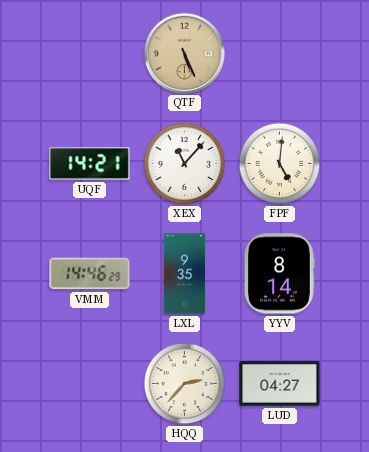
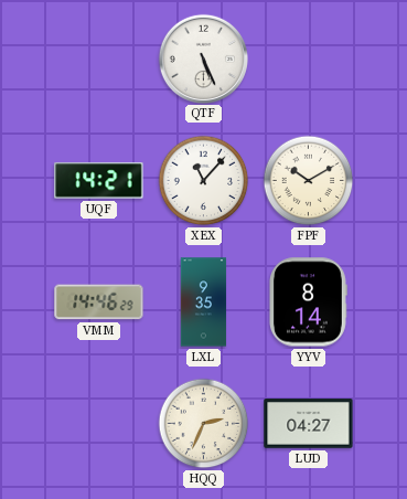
QTF dial: champagne -> white (203, 59)
FPF: 5:01 -> 10:10 (309, 181)
HQQ: 2:37 -> 2:34 (204, 424)
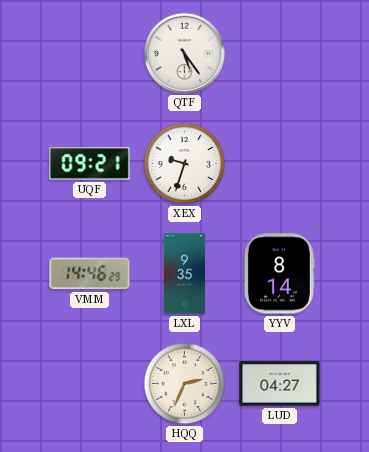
QTF: 5:26 -> 5:24 (184, 53)
UQF: 14:21 -> 09:21 (90, 164)
XEX: 11:07 -> 9:33 (185, 164)
FPF: 10:10 -> none (309, 181)
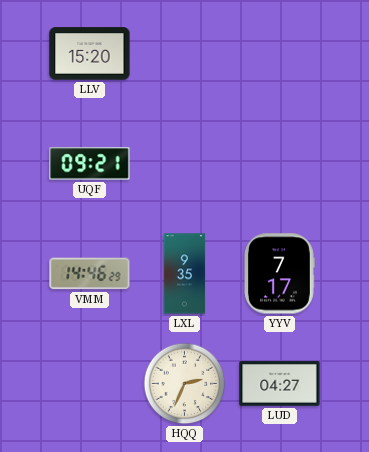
LLV: none -> 15:20 (90, 54)
QTF: 5:24 -> none (184, 53)
XEX: 9:33 -> none (185, 164)
YYV: 8:14 -> 7:17 (280, 274)
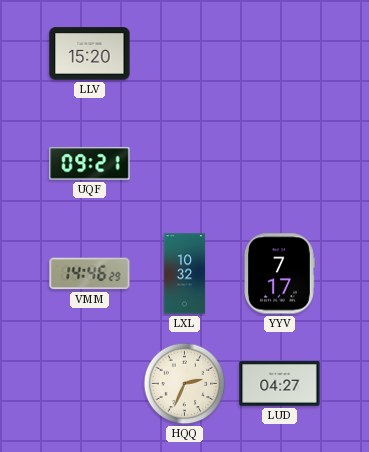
LXL: 9:35 -> 10:32 (185, 274)
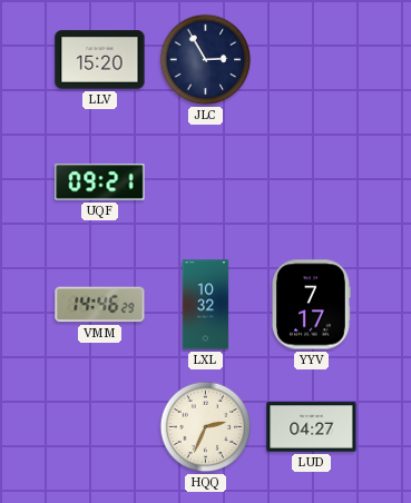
JLC: none -> 2:55 (206, 60)
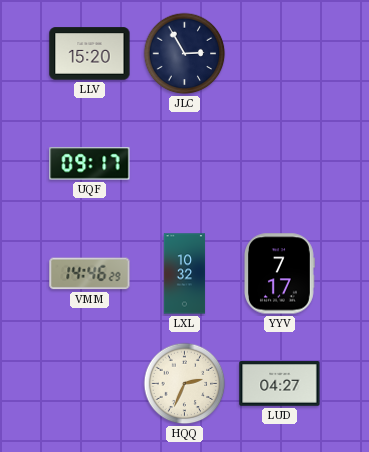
UQF: 09:21 -> 09:17 (90, 164)
